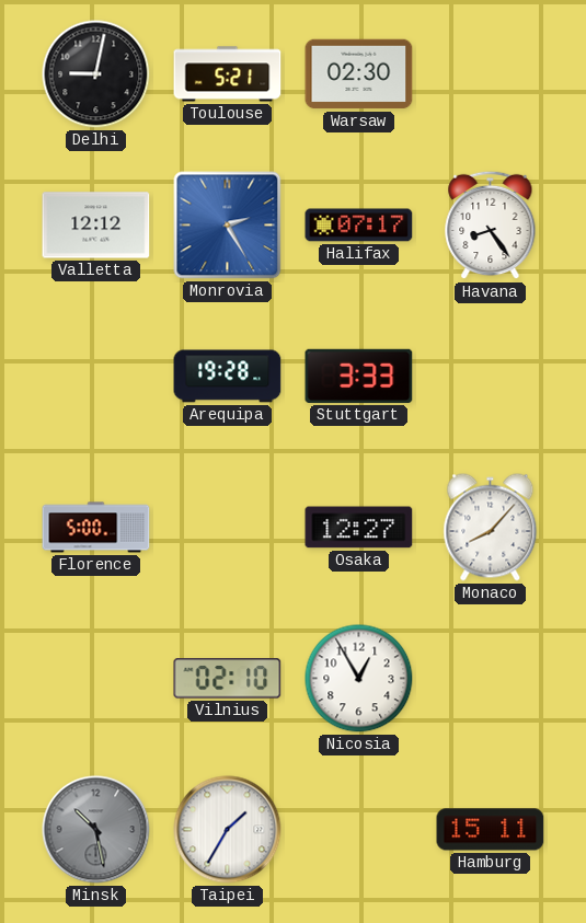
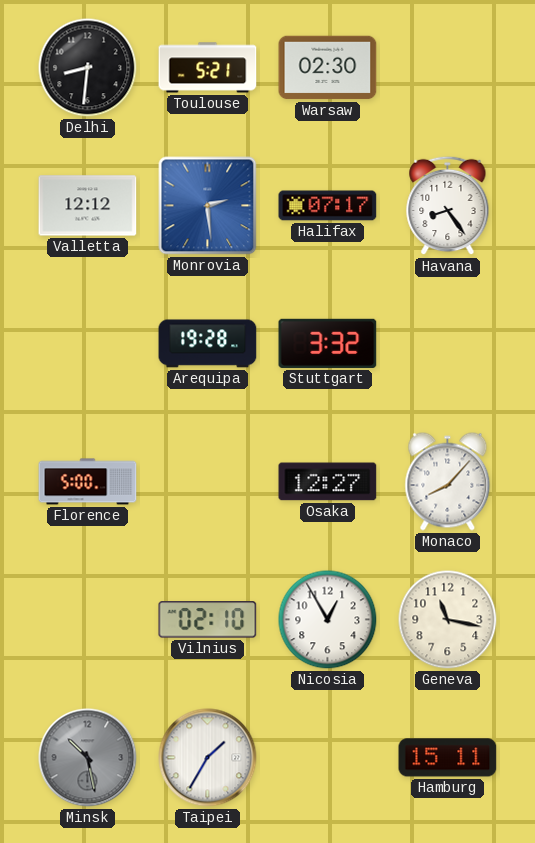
Delhi: 9:02 -> 8:31 (88, 68)
Monrovia: 2:25 -> 2:29 (208, 206)
Stuttgart: 3:33 -> 3:32 (328, 343)
Geneva: none -> 11:17 (448, 620)
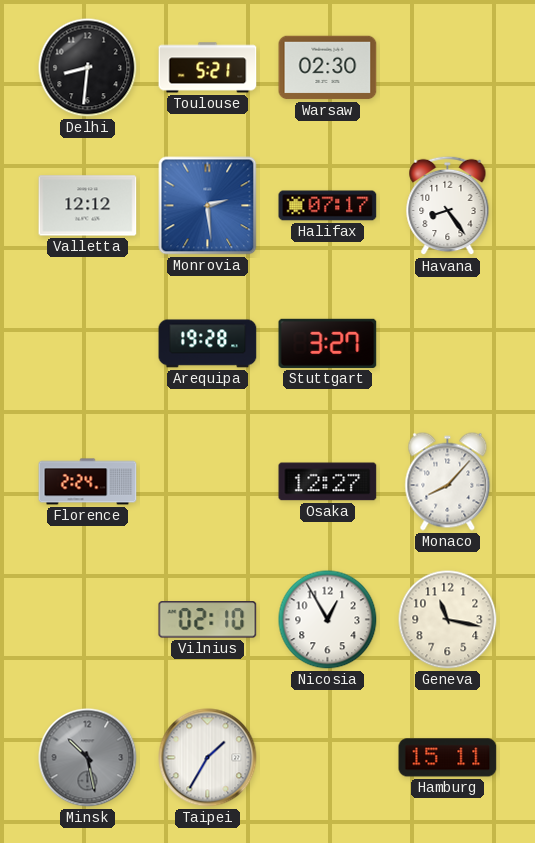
Stuttgart: 3:32 -> 3:27 (328, 343)
Florence: 5:00 -> 2:24 (88, 482)
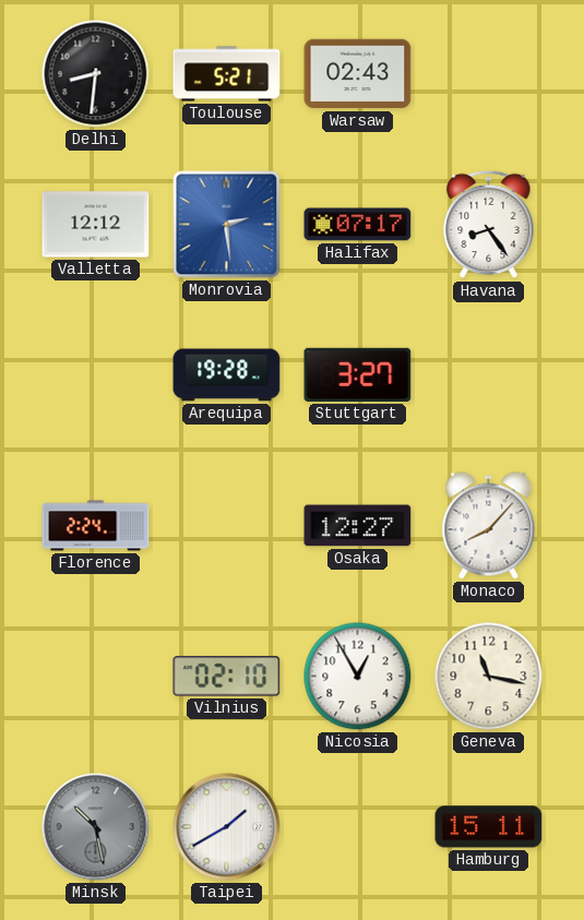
Warsaw: 02:30 -> 02:43 (358, 74)
Taipei: 1:35 -> 1:40 (227, 827)
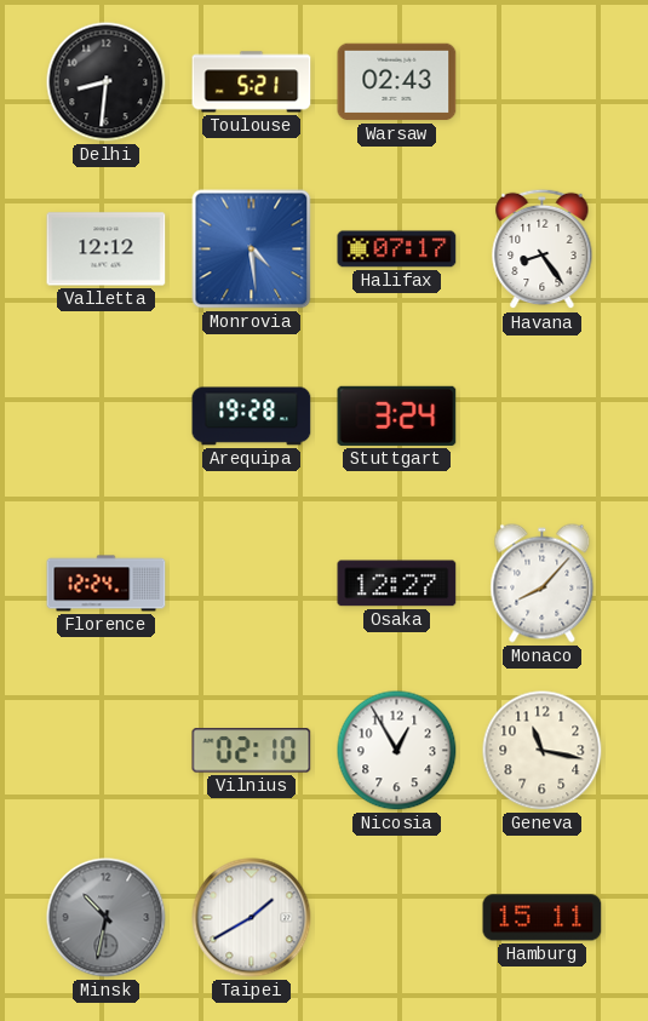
Monrovia: 2:29 -> 4:29 (252, 249)
Stuttgart: 3:27 -> 3:24 (397, 415)
Florence: 2:24 -> 12:24 (107, 584)
Minsk: 10:28 -> 10:32 (107, 918)
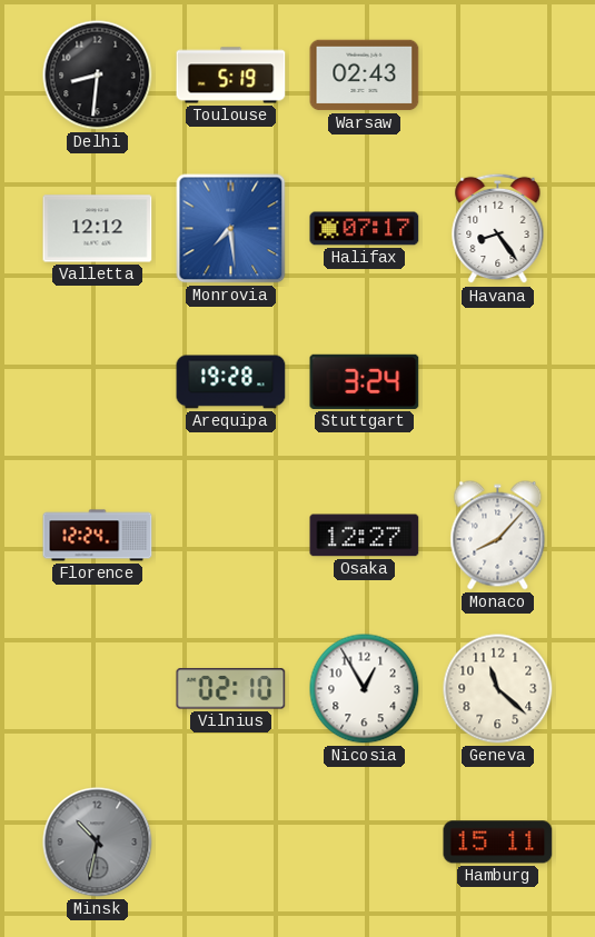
Toulouse: 5:21 -> 5:19 (231, 76)
Monrovia: 4:29 -> 7:29 (231, 229)
Geneva: 11:17 -> 11:22 (498, 689)
Taipei: 1:40 -> none (252, 918)
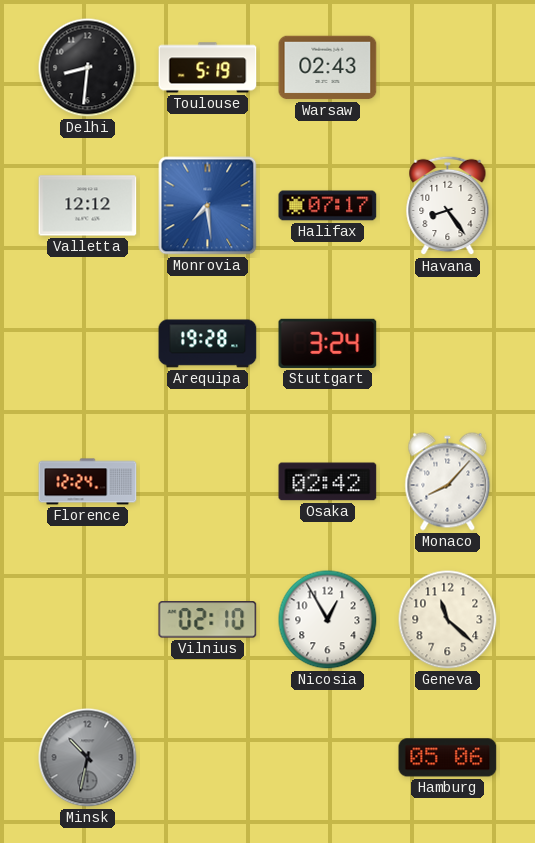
Osaka: 12:27 -> 02:42 (328, 482)
Hamburg: 15:11 -> 05:06 (448, 758)
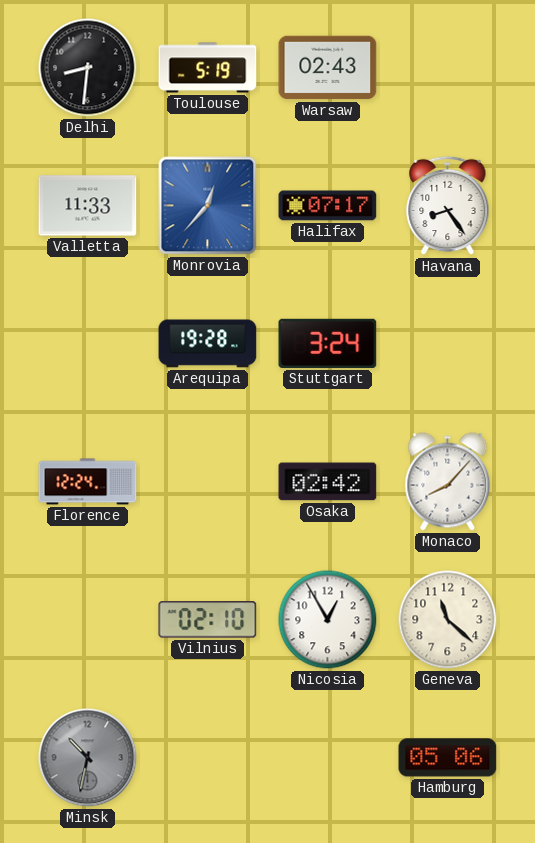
Valletta: 12:12 -> 11:33 (88, 206)
Monrovia: 7:29 -> 12:37 (208, 206)
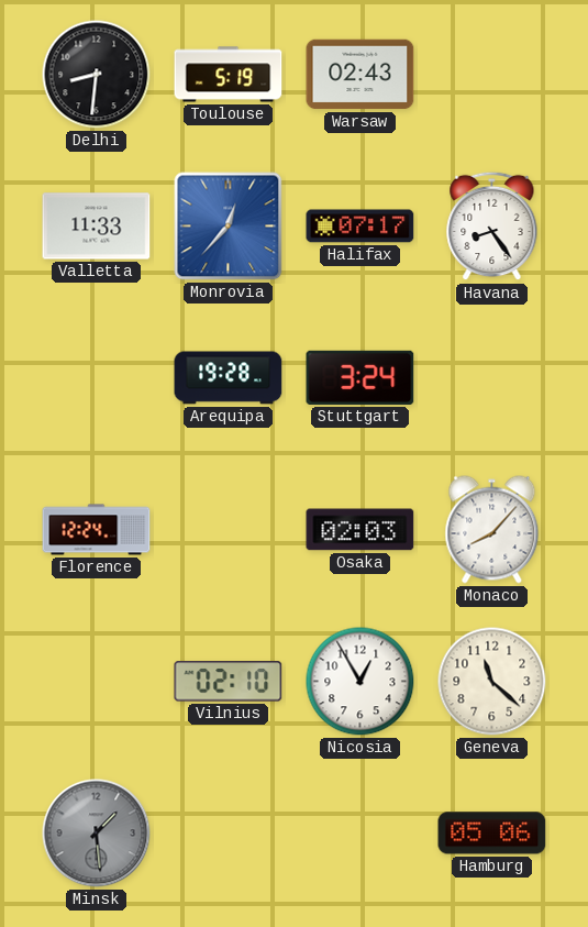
Osaka: 02:42 -> 02:03 (360, 530)
Minsk: 10:32 -> 1:29 (97, 834)
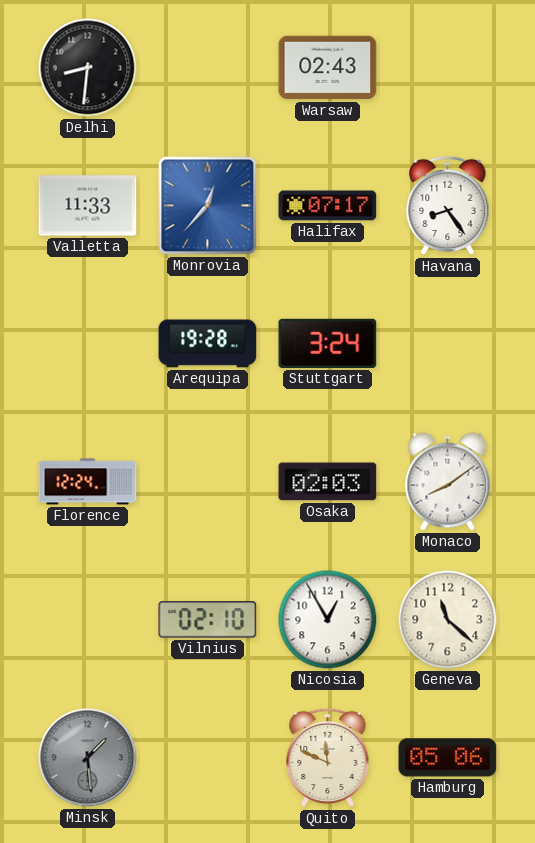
Toulouse: 5:19 -> none (229, 75)
Monaco: 8:07 -> 8:09 (448, 482)
Quito: none -> 11:49 (328, 758)
